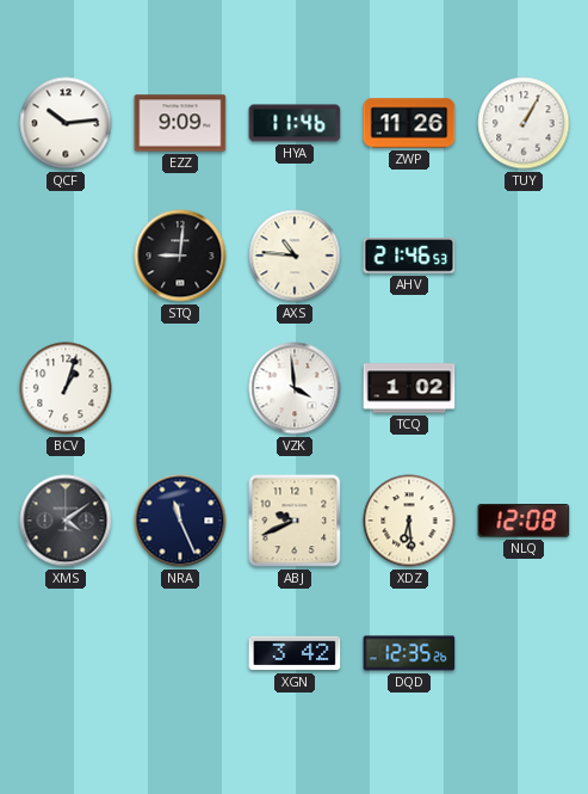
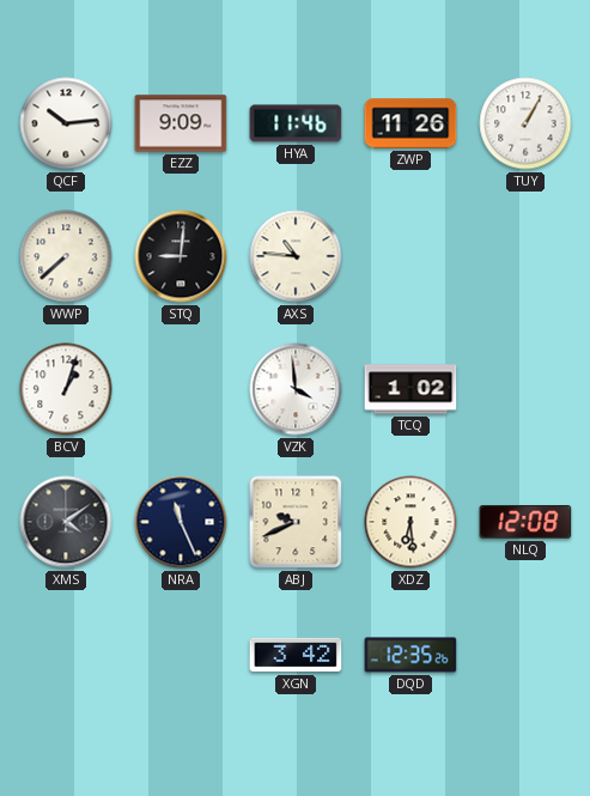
WWP: none -> 7:38 (66, 256)
AHV: 21:46 -> none (409, 256)
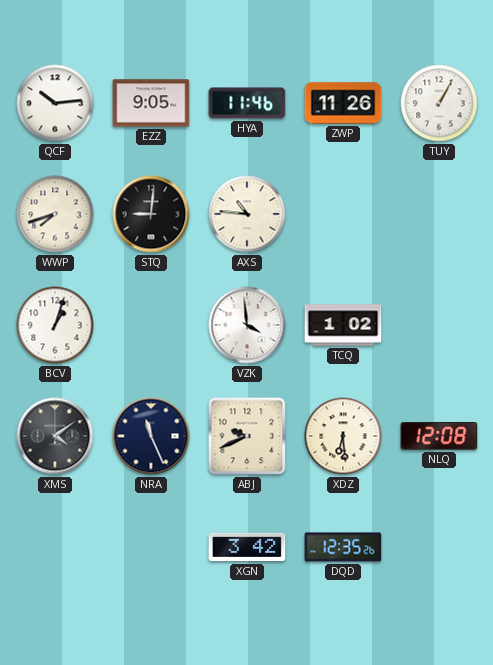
EZZ: 9:09 -> 9:05 (151, 103)
WWP: 7:38 -> 7:42 (55, 214)
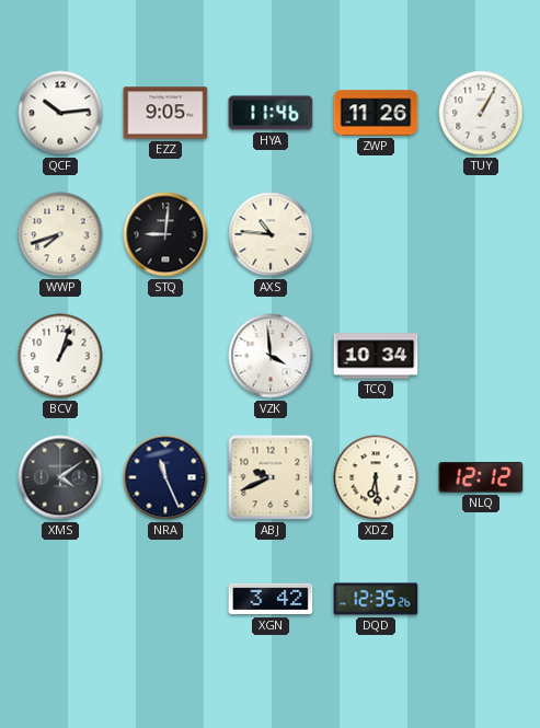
TCQ: 1:02 -> 10:34 (376, 356)
NLQ: 12:08 -> 12:12 (481, 477)
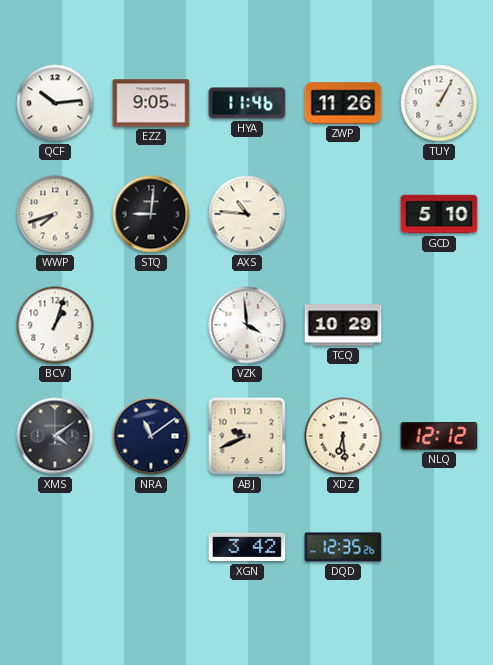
GCD: none -> 5:10 (439, 214)
TCQ: 10:34 -> 10:29 (343, 325)
NRA: 11:26 -> 11:09 (151, 436)
